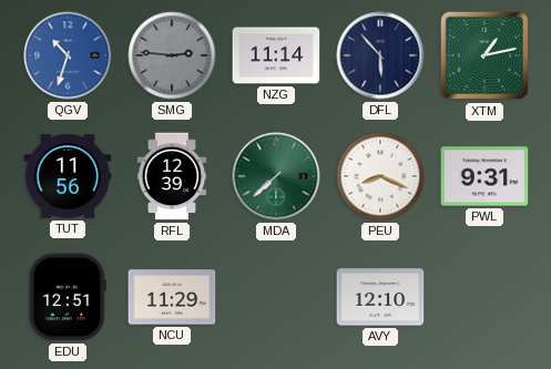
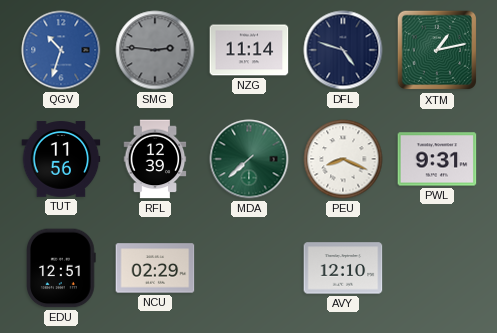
DFL: 5:53 -> 4:48 (343, 50)
NCU: 11:29 -> 02:29 (155, 268)
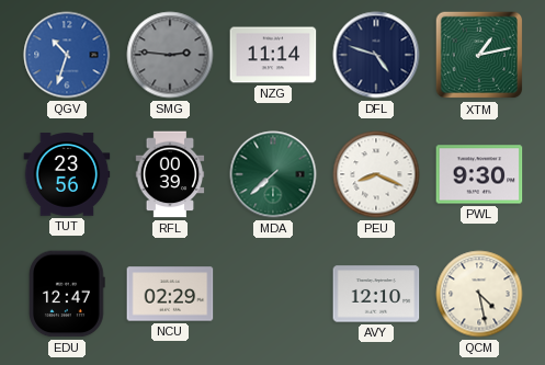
TUT: 11:56 -> 23:56 (67, 174)
RFL: 12:39 -> 00:39 (170, 174)
PWL: 9:31 -> 9:30 (479, 174)
EDU: 12:51 -> 12:47 (68, 294)
QCM: none -> 4:28 (479, 294)
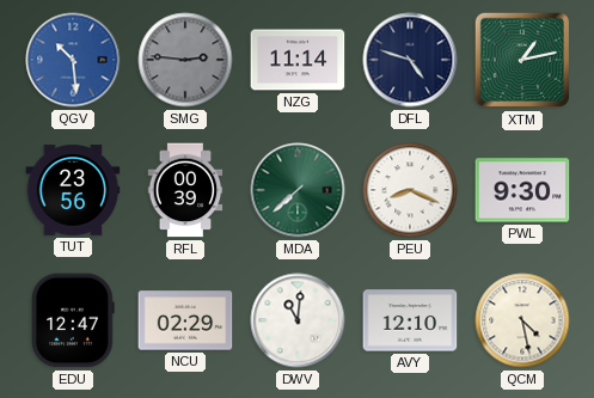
QGV: 10:33 -> 10:29 (73, 60)
DWV: none -> 11:01 (298, 320)
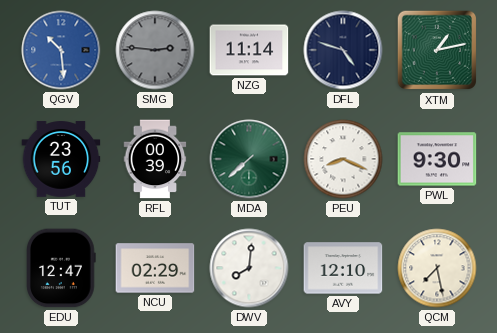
DWV: 11:01 -> 8:01 (249, 268)
QCM: 4:28 -> 7:28 (437, 268)
